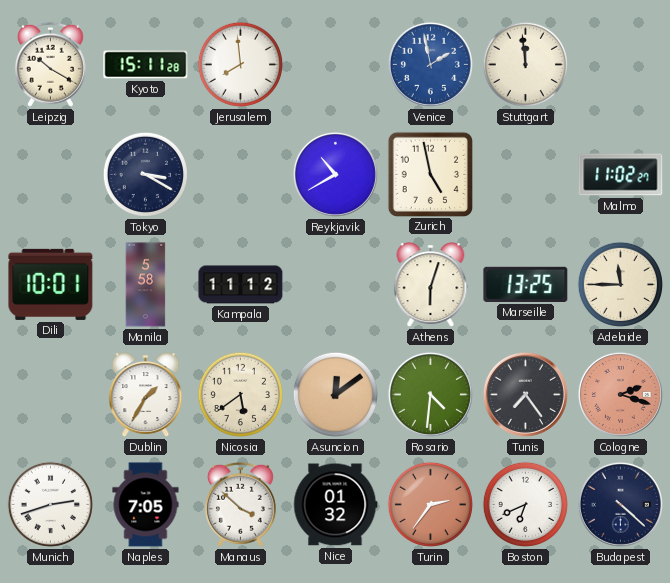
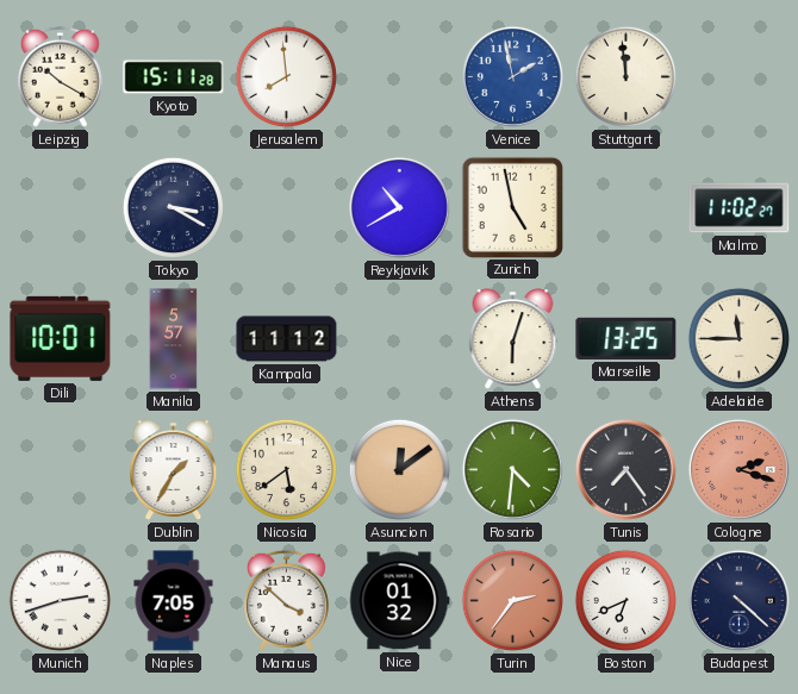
Manila: 5:58 -> 5:57 (174, 339)
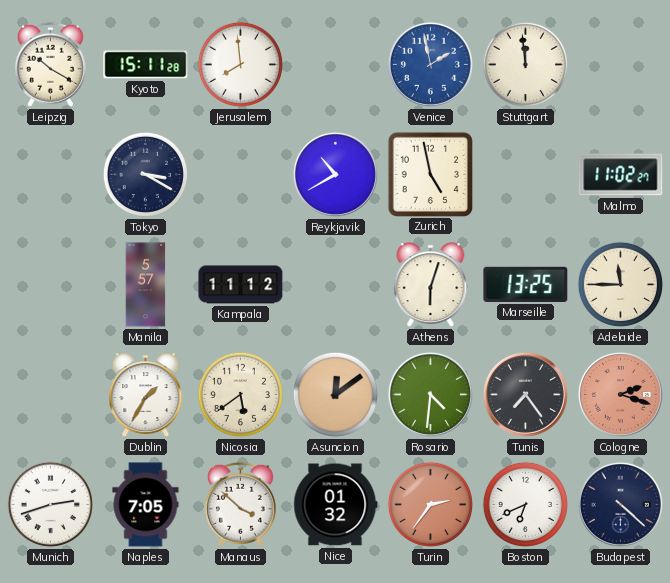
Dili: 10:01 -> none (61, 338)
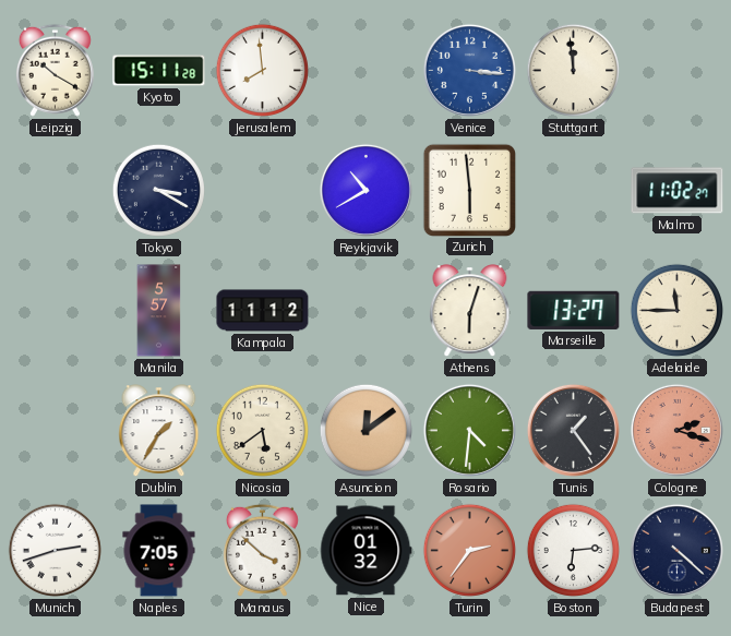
Venice: 1:58 -> 3:16 (469, 70)
Zurich: 4:58 -> 5:59 (469, 190)
Marseille: 13:25 -> 13:27 (574, 310)
Tunis: 7:24 -> 1:24 (573, 430)
Boston: 6:41 -> 6:14 (573, 550)
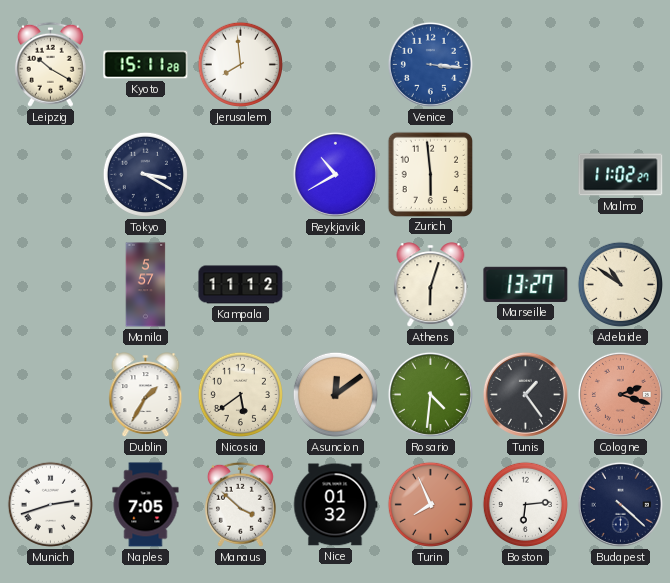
Stuttgart: 11:59 -> none (573, 70)
Adelaide: 11:45 -> 10:51 (620, 284)
Turin: 2:36 -> 7:56 (430, 504)
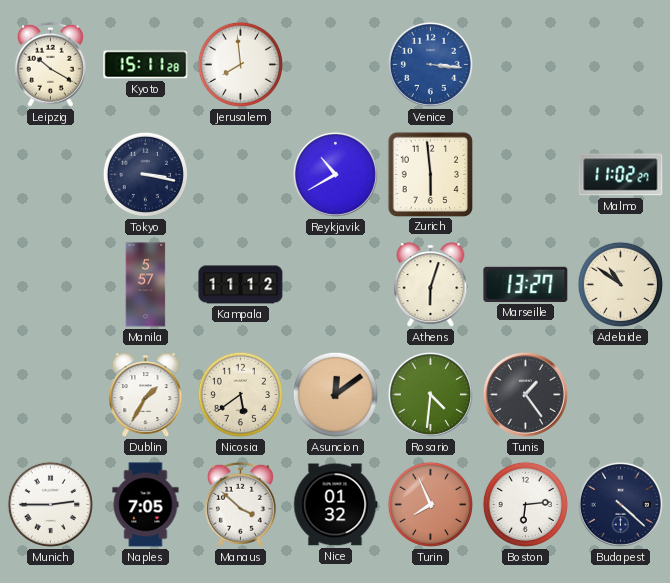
Tokyo: 3:20 -> 3:17 (145, 174)
Cologne: 2:18 -> none (620, 394)
Munich: 2:42 -> 2:45 (50, 504)
